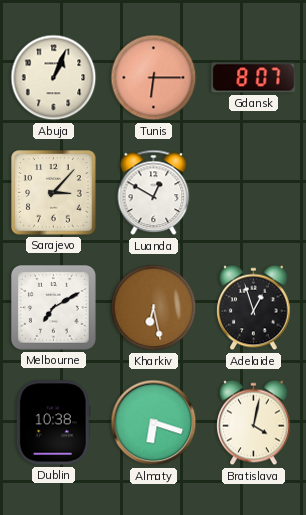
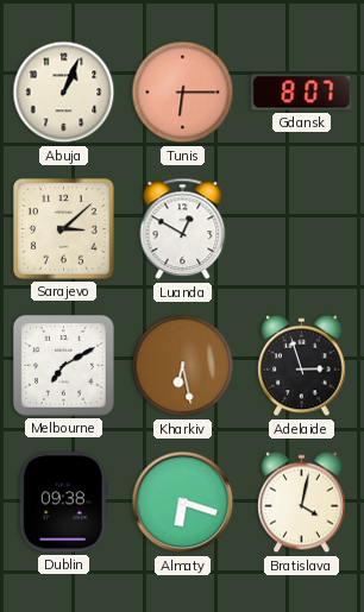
Sarajevo: 3:07 -> 3:08 (64, 229)
Adelaide: 12:57 -> 2:57 (302, 366)
Dublin: 10:38 -> 09:38 (63, 503)
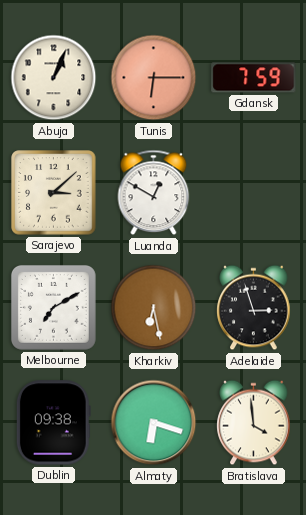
Gdansk: 8:07 -> 7:59 (254, 78)
Bratislava: 4:02 -> 3:59 (254, 423)
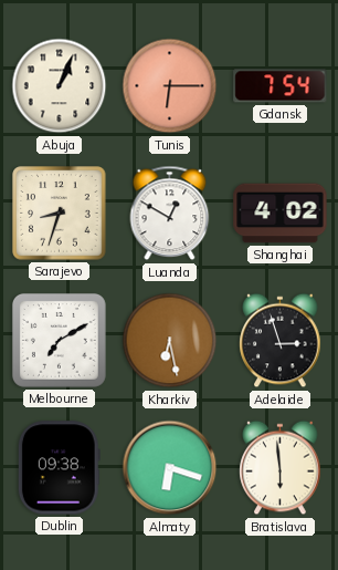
Gdansk: 7:59 -> 7:54 (281, 86)
Sarajevo: 3:08 -> 8:33 (60, 214)
Shanghai: none -> 4:02 (281, 214)
Bratislava: 3:59 -> 5:59 (281, 468)
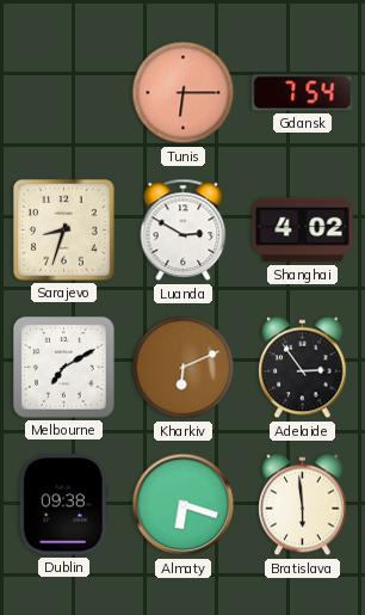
Abuja: 1:04 -> none (60, 86)
Luanda: 12:50 -> 2:50 (184, 230)
Kharkiv: 6:28 -> 6:11 (184, 368)
Adelaide: 2:57 -> 2:54 (303, 368)
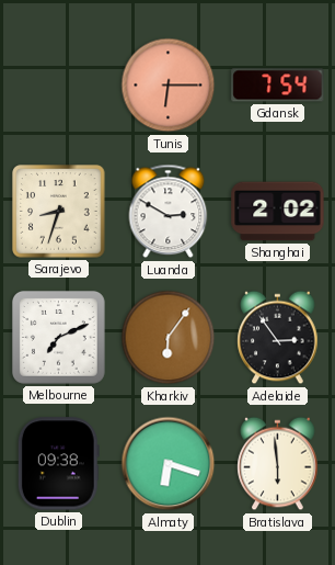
Shanghai: 4:02 -> 2:02 (278, 212)
Melbourne: 7:10 -> 7:11 (58, 337)
Kharkiv: 6:11 -> 6:06 (169, 338)
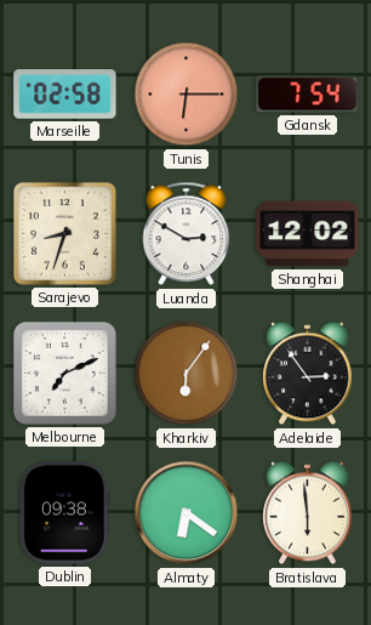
Marseille: none -> 02:58 (65, 95)
Shanghai: 2:02 -> 12:02 (308, 234)
Almaty: 6:18 -> 6:21 (187, 513)
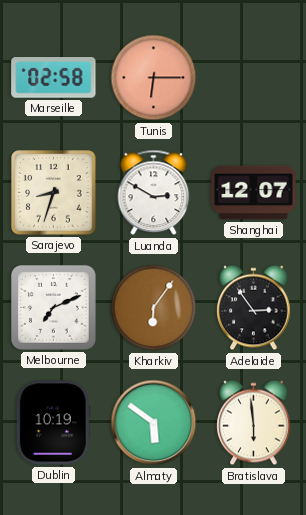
Gdansk: 7:54 -> none (308, 95)
Shanghai: 12:02 -> 12:07 (254, 193)
Dublin: 09:38 -> 10:19 (53, 423)
Almaty: 6:21 -> 5:51 (154, 423)
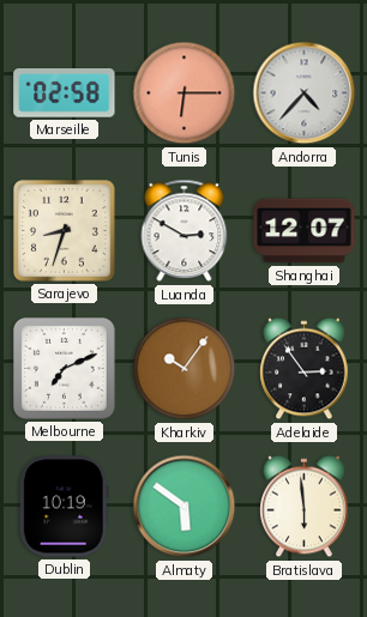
Andorra: none -> 4:37 (305, 93)
Kharkiv: 6:06 -> 10:06 (185, 369)
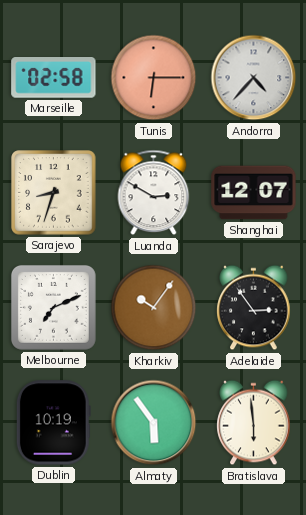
Almaty: 5:51 -> 5:54 (154, 423)
